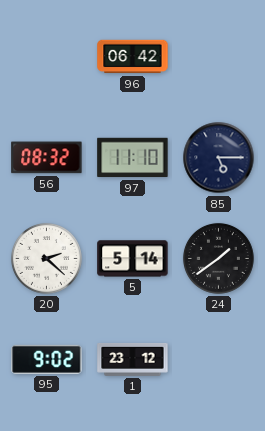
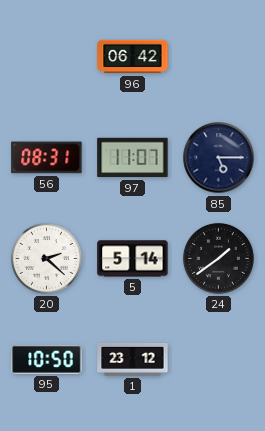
56: 08:32 -> 08:31 (47, 158)
97: 11:10 -> 11:07 (133, 158)
95: 9:02 -> 10:50 (47, 359)
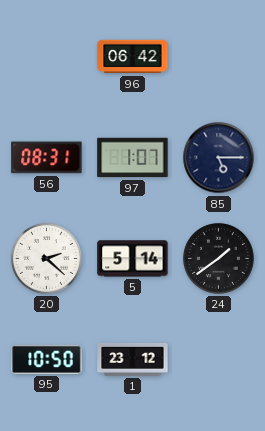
97: 11:07 -> 1:07 (133, 158)
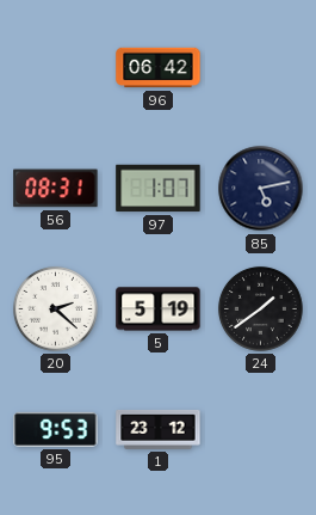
85: 5:15 -> 5:13 (261, 189)
5: 5:14 -> 5:19 (159, 309)
95: 10:50 -> 9:53 (56, 429)
